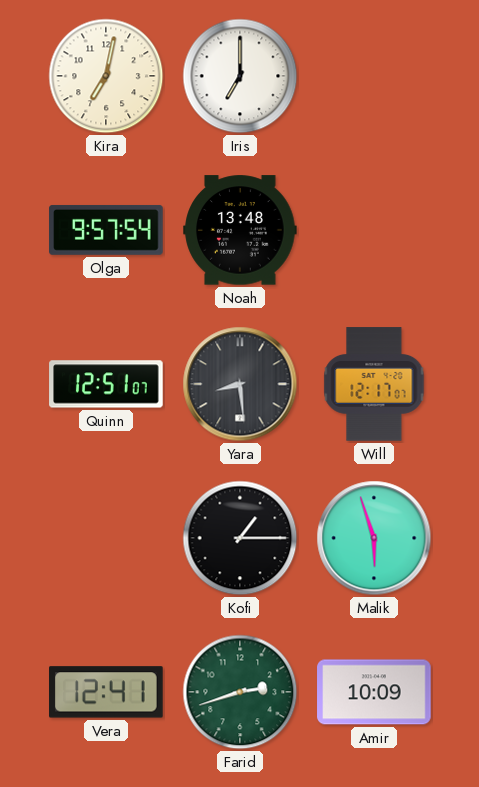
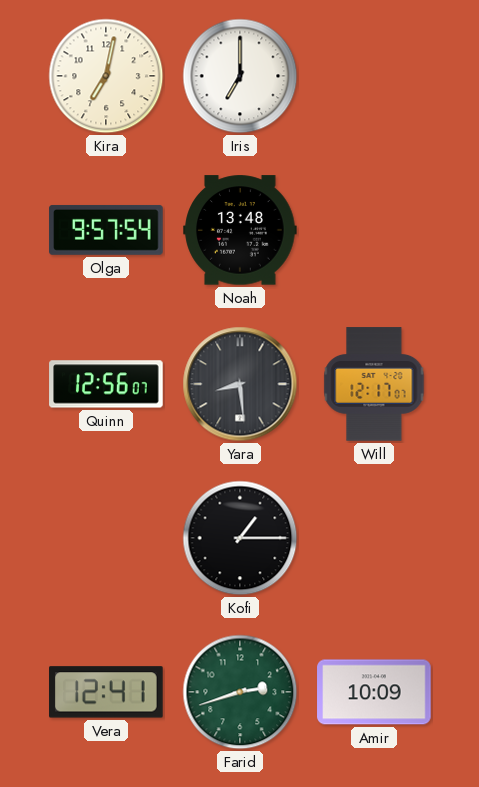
Quinn: 12:51 -> 12:56 (106, 384)
Malik: 5:57 -> none (374, 538)
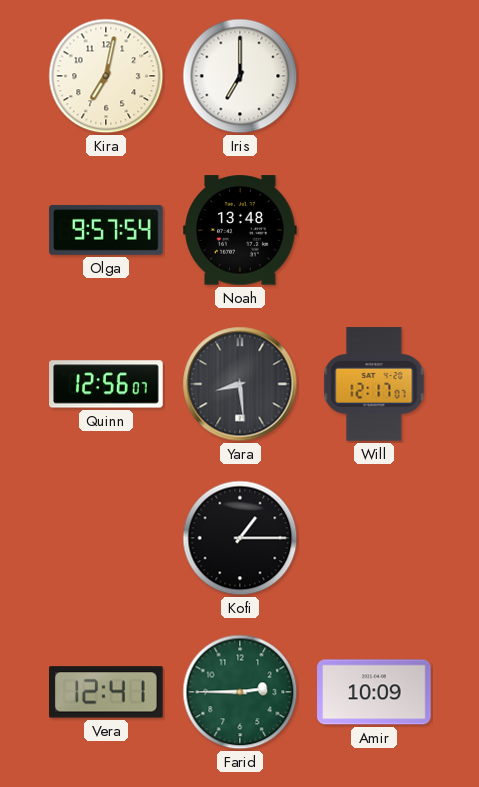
Farid: 2:42 -> 2:45 (240, 692)
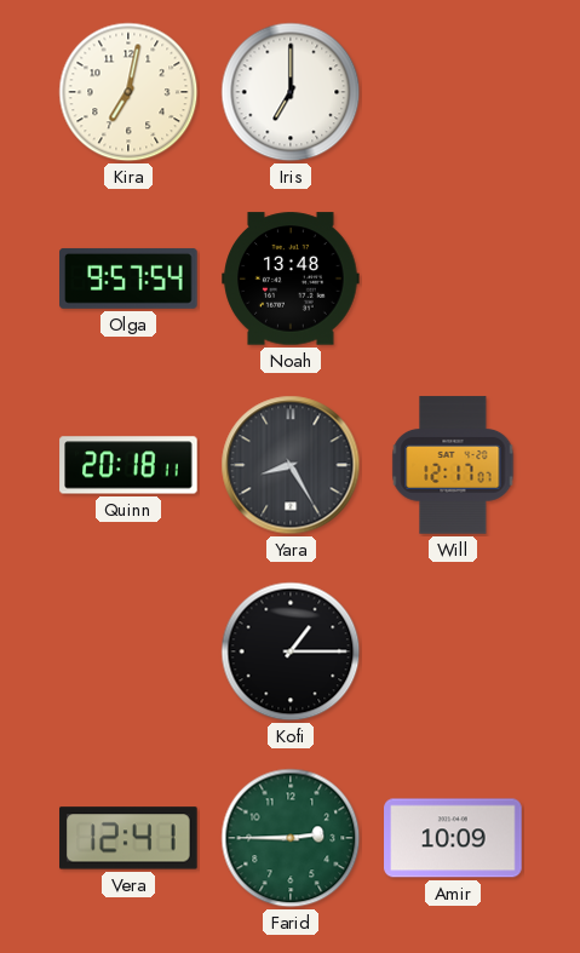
Quinn: 12:56 -> 20:18 (128, 465)
Yara: 8:29 -> 8:25 (291, 465)
